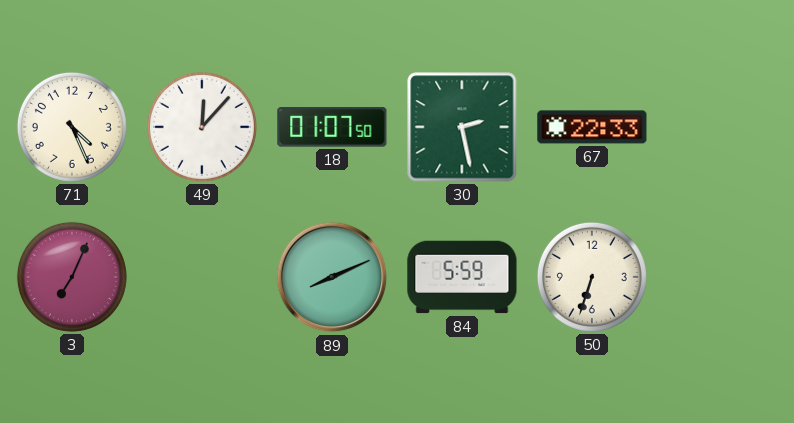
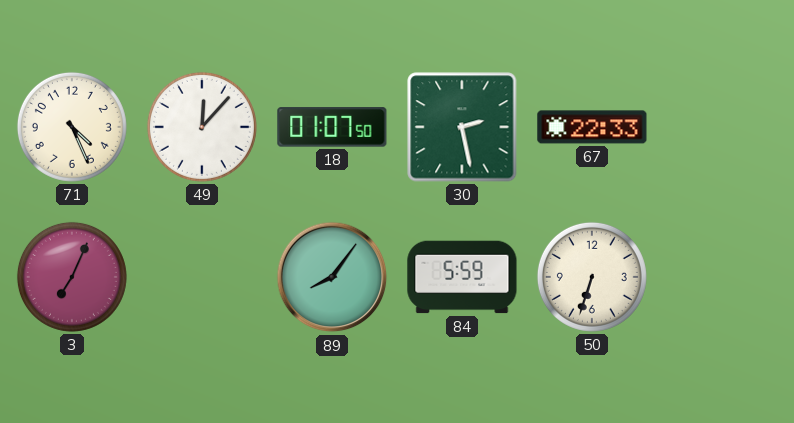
89: 8:11 -> 8:06 (332, 277)
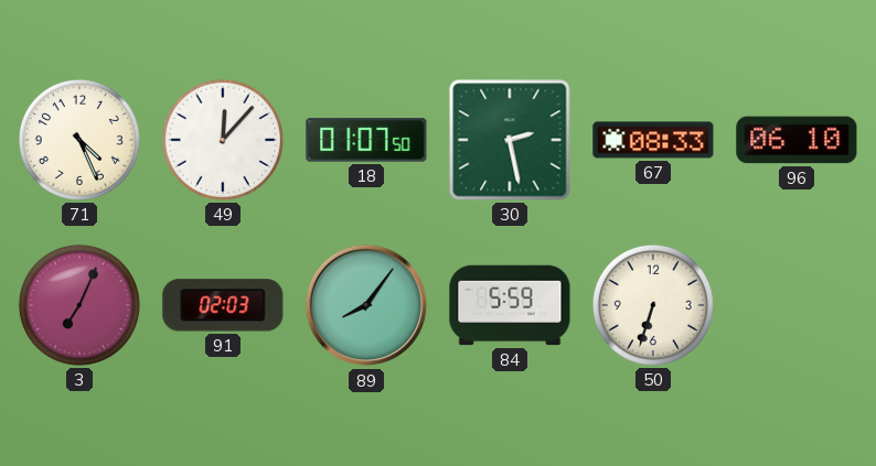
67: 22:33 -> 08:33 (653, 140)
96: none -> 06:10 (797, 140)
91: none -> 02:03 (223, 305)
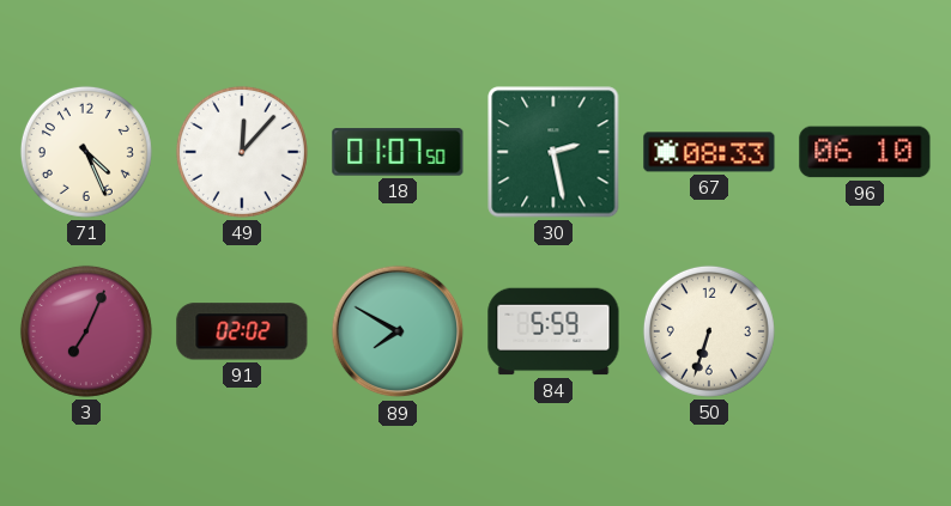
91: 02:03 -> 02:02 (242, 331)
89: 8:06 -> 7:50 (398, 331)
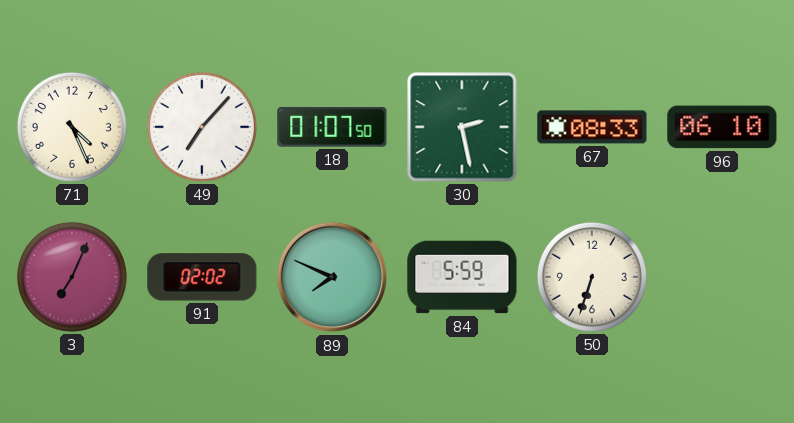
49: 12:07 -> 7:07 (202, 127)
89: 7:50 -> 7:49 (332, 277)
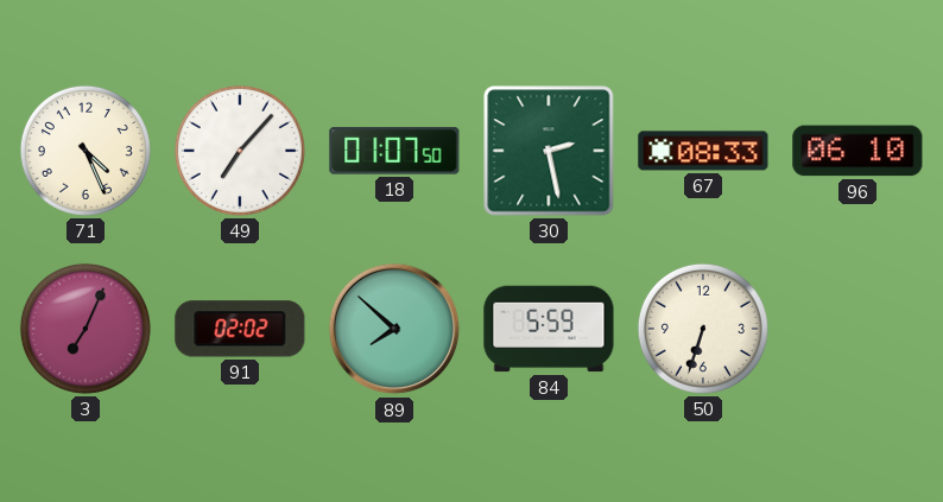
89: 7:49 -> 7:52 (394, 329)
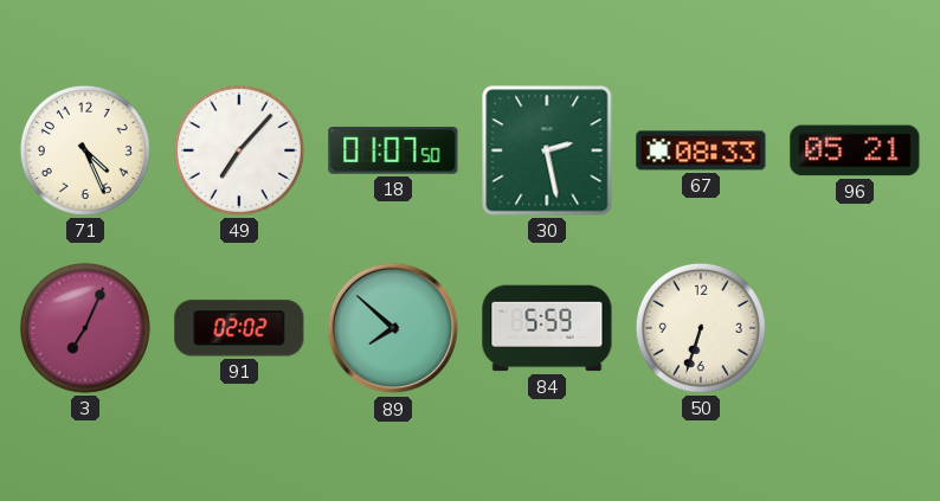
96: 06:10 -> 05:21 (855, 150)
